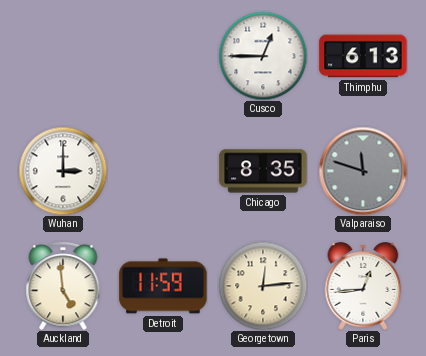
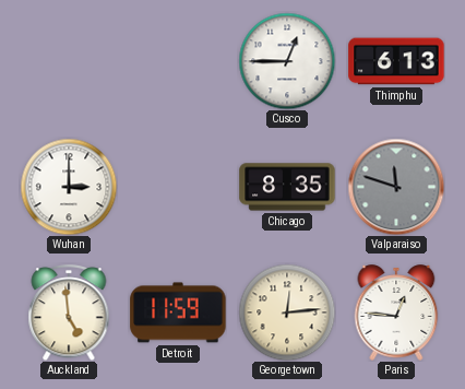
Paris: 12:44 -> 12:46 (396, 313)
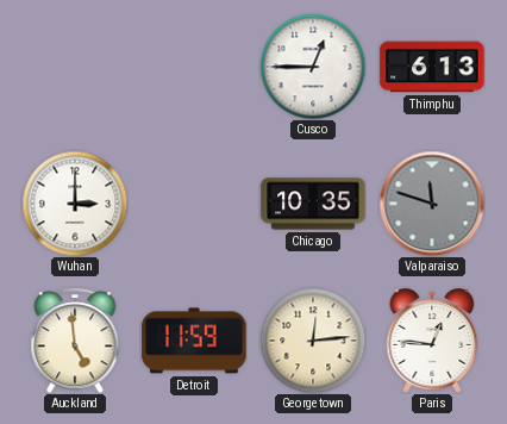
Chicago: 8:35 -> 10:35 (313, 204)
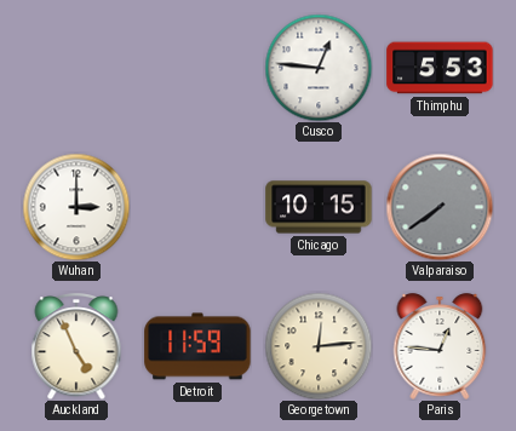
Cusco: 12:45 -> 12:46 (319, 68)
Thimphu: 6:13 -> 5:53 (440, 68)
Chicago: 10:35 -> 10:15 (319, 207)
Valparaiso: 11:48 -> 7:39 (440, 207)
Auckland: 4:59 -> 4:56 (76, 346)
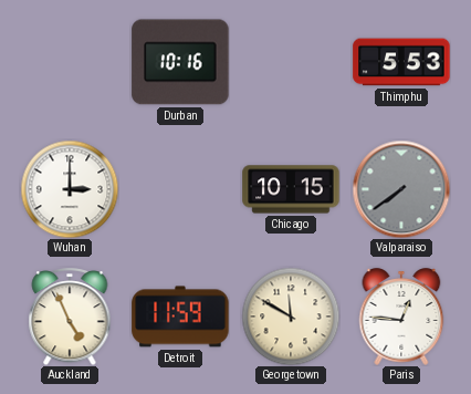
Durban: none -> 10:16 (180, 62)
Cusco: 12:46 -> none (319, 68)
Georgetown: 12:14 -> 11:50 (291, 317)
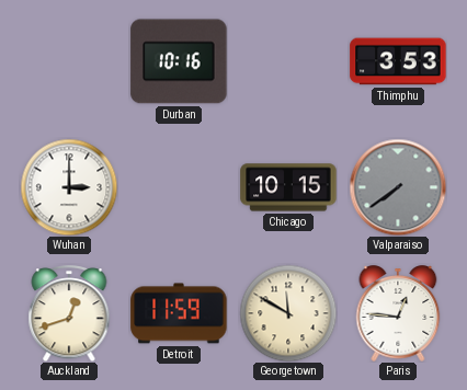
Thimphu: 5:53 -> 3:53 (398, 61)
Auckland: 4:56 -> 12:42 (69, 313)
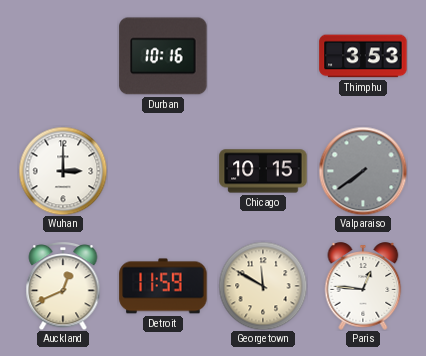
Auckland: 12:42 -> 12:41 (63, 286)
